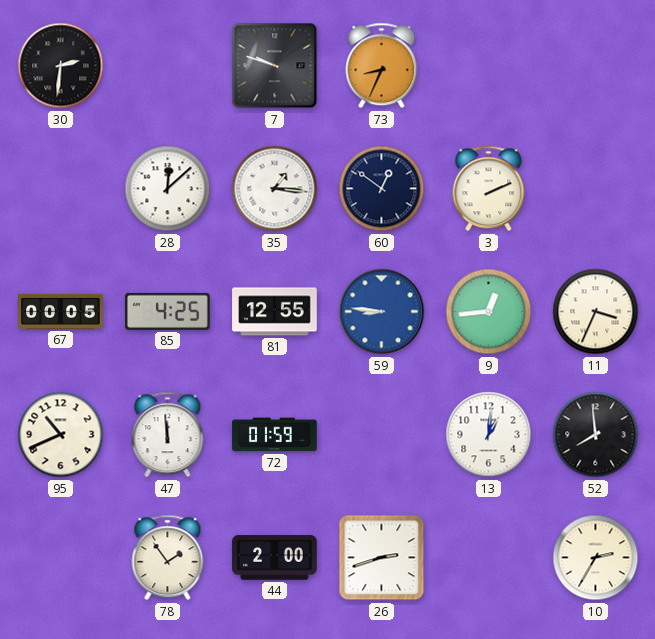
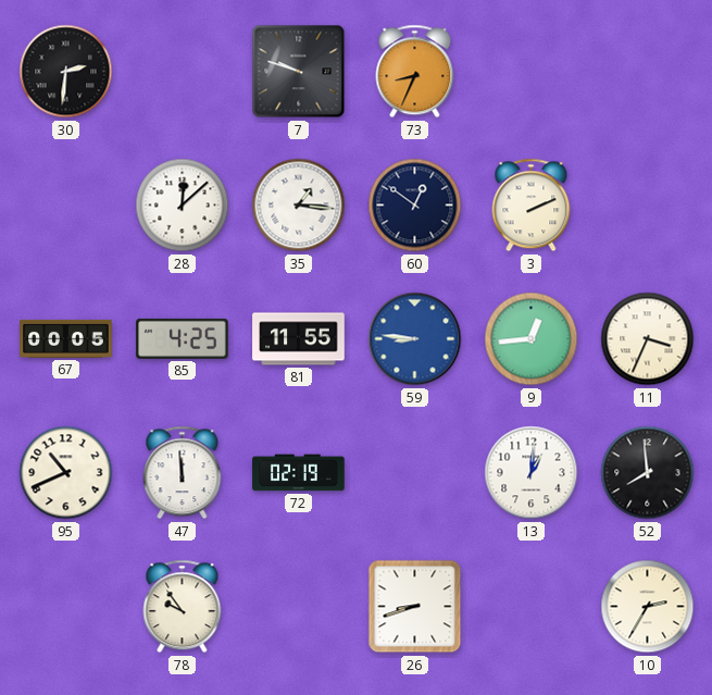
81: 12:55 -> 11:55 (299, 339)
72: 01:59 -> 02:19 (299, 473)
78: 1:54 -> 9:54 (183, 607)
44: 2:00 -> none (275, 558)
26: 2:42 -> 8:42 (415, 607)
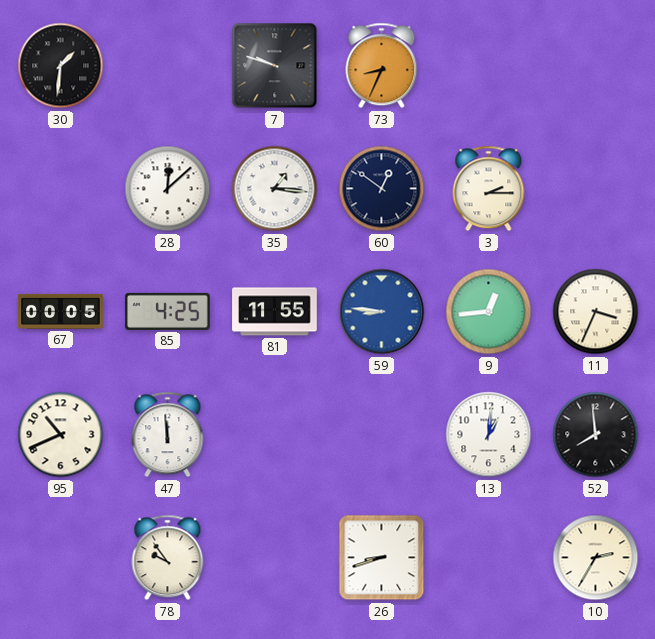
30: 2:31 -> 1:31 (61, 66)
3: 2:11 -> 2:15 (489, 189)
72: 02:19 -> none (299, 473)
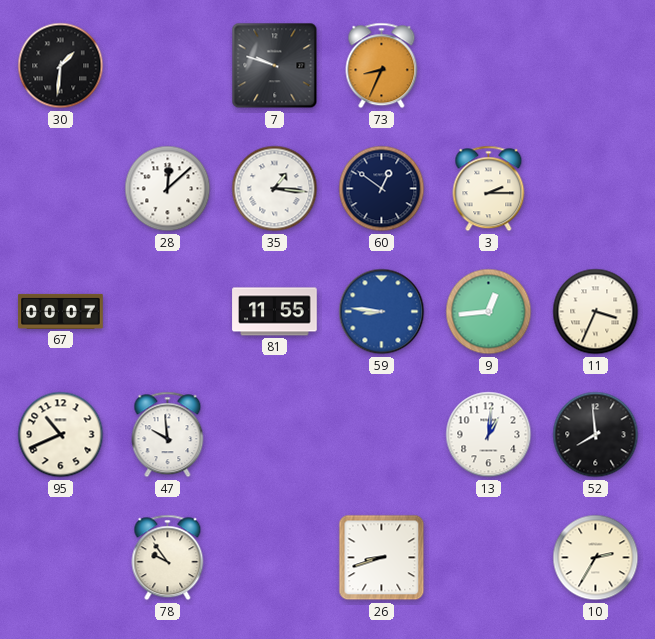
67: 00:05 -> 00:07 (61, 311)
85: 4:25 -> none (168, 311)
47: 11:59 -> 9:59 (168, 435)
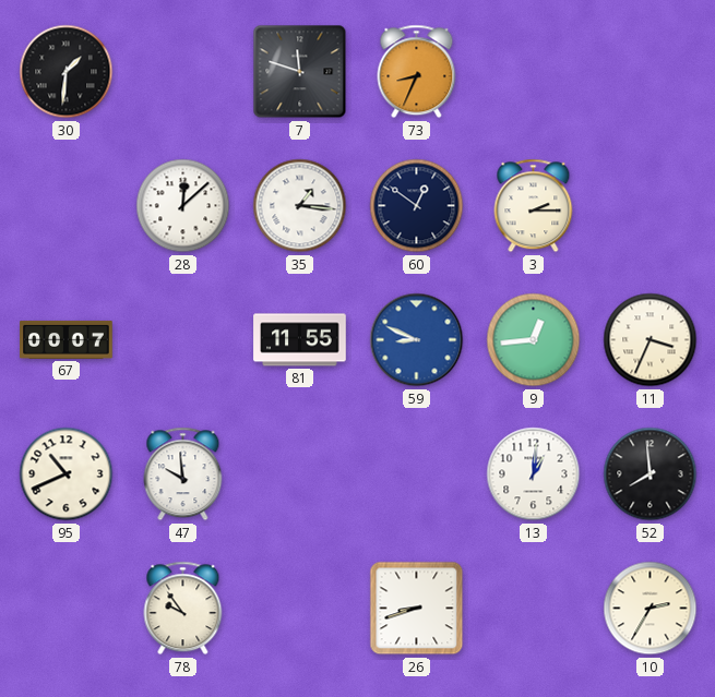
7: 9:48 -> 11:48 (300, 72)
59: 8:46 -> 8:49 (417, 340)
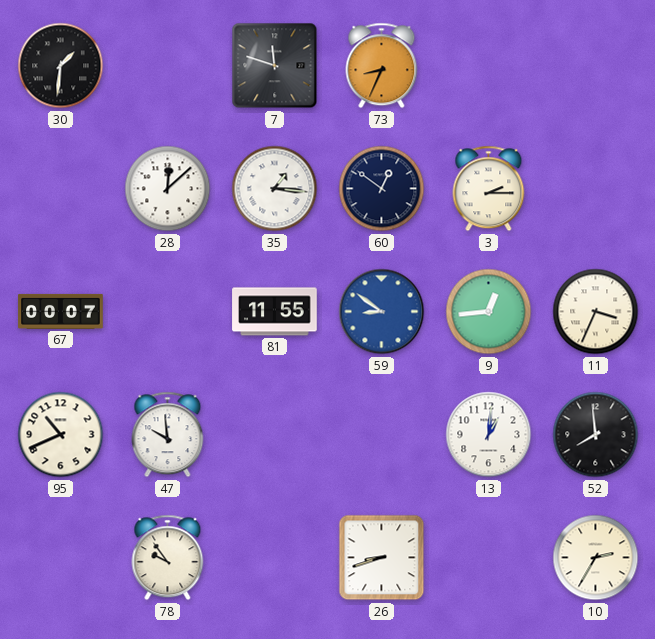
59: 8:49 -> 8:51 (382, 312)
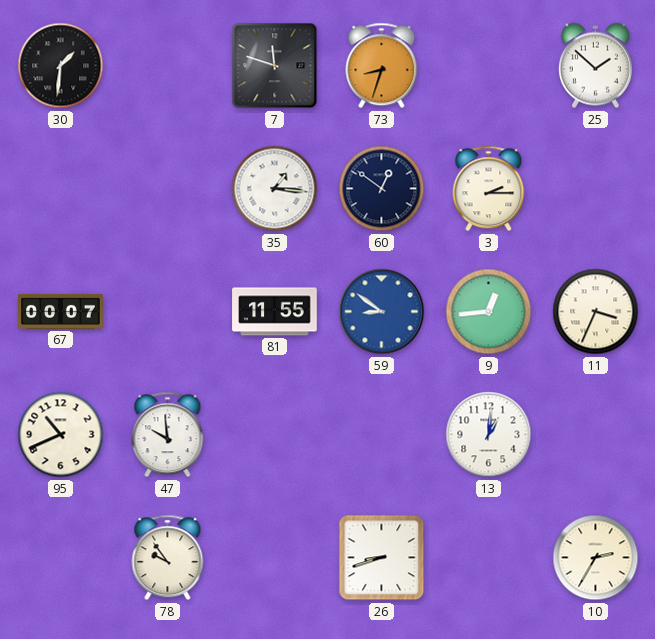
73: 8:34 -> 8:33 (382, 66)
25: none -> 1:52 (595, 66)
28: 12:08 -> none (168, 189)
52: 7:59 -> none (596, 435)
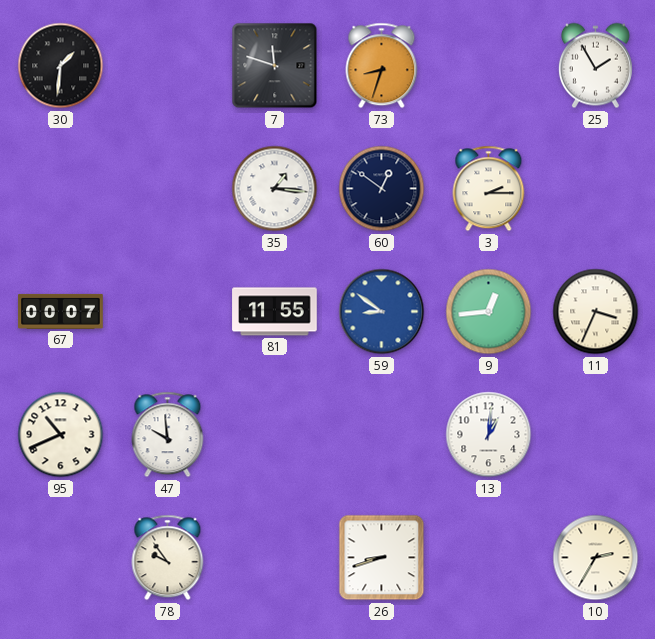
25: 1:52 -> 1:55 (595, 66)
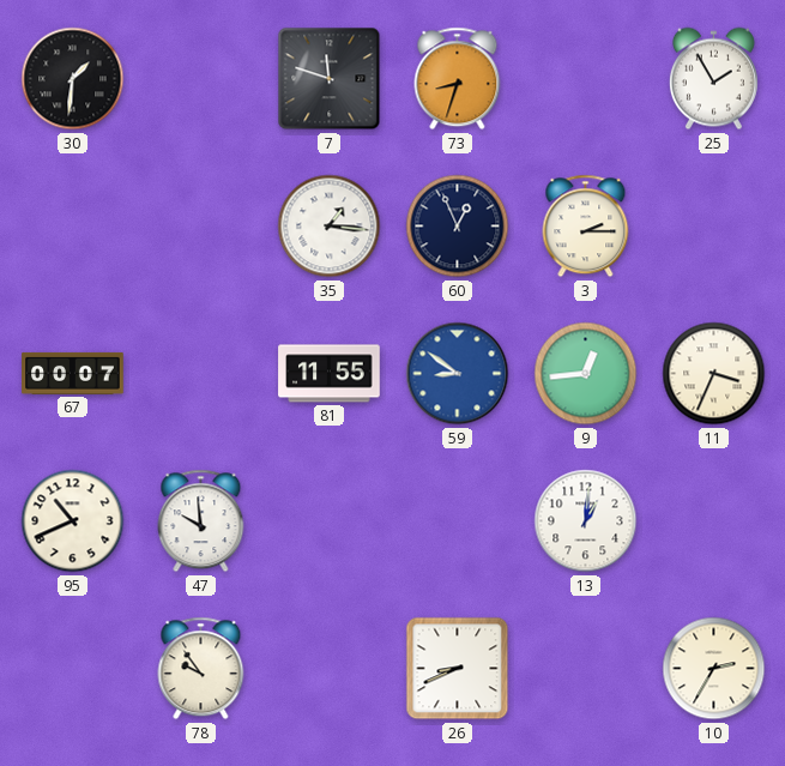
60: 12:51 -> 12:56 (458, 227)
26: 8:42 -> 8:41 (458, 669)
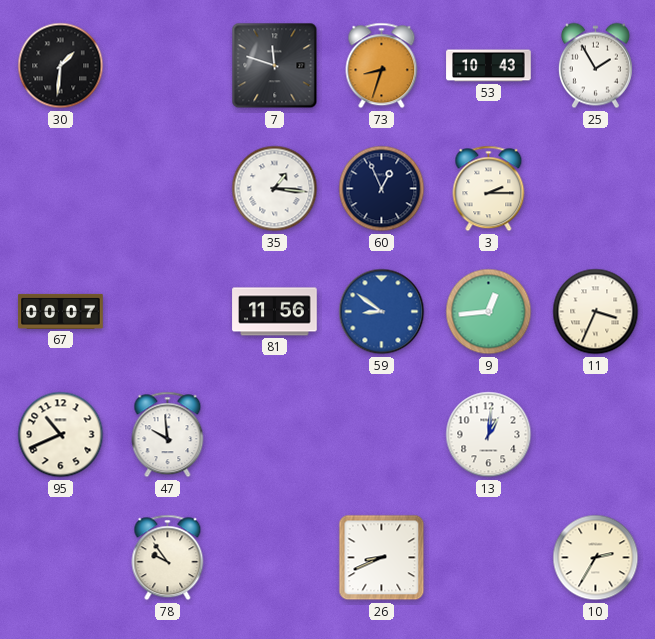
53: none -> 10:43 (489, 66)
81: 11:55 -> 11:56 (275, 312)
